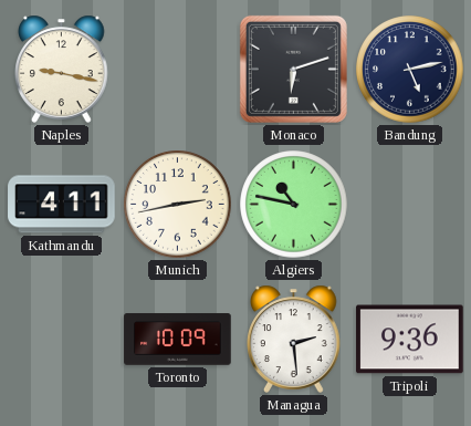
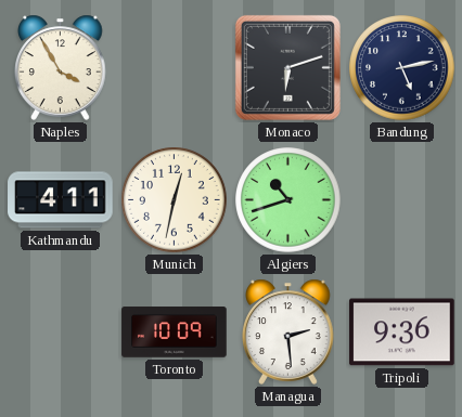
Naples: 9:17 -> 3:55 (61, 67)
Munich: 2:43 -> 12:32 (175, 200)
Algiers: 10:47 -> 10:42 (288, 200)
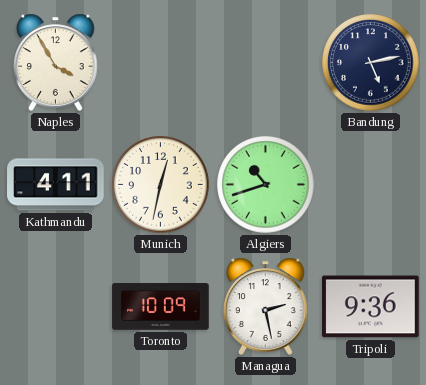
Monaco: 6:12 -> none (287, 67)
Managua: 2:29 -> 2:28 (266, 306)
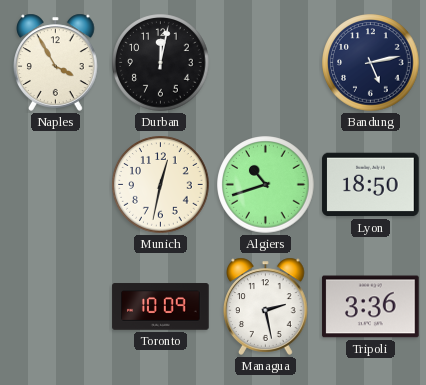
Durban: none -> 12:02 (161, 63)
Kathmandu: 4:11 -> none (56, 185)
Lyon: none -> 18:50 (371, 185)
Tripoli: 9:36 -> 3:36 (371, 307)
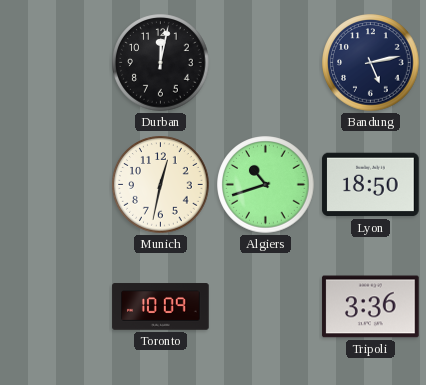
Naples: 3:55 -> none (56, 62)
Managua: 2:28 -> none (266, 306)
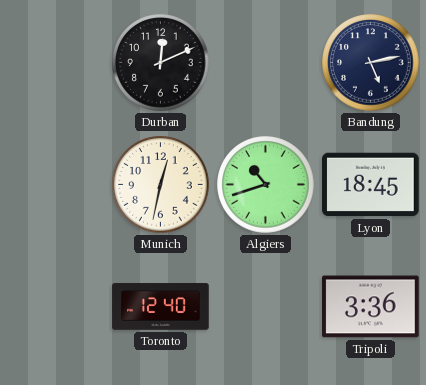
Durban: 12:02 -> 12:11 (161, 63)
Lyon: 18:50 -> 18:45 (371, 185)
Toronto: 10:09 -> 12:40 (161, 307)
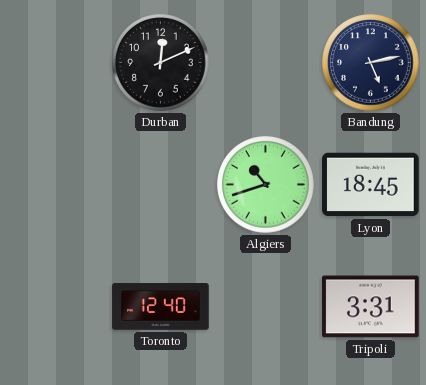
Munich: 12:32 -> none (161, 185)
Tripoli: 3:36 -> 3:31 (371, 307)
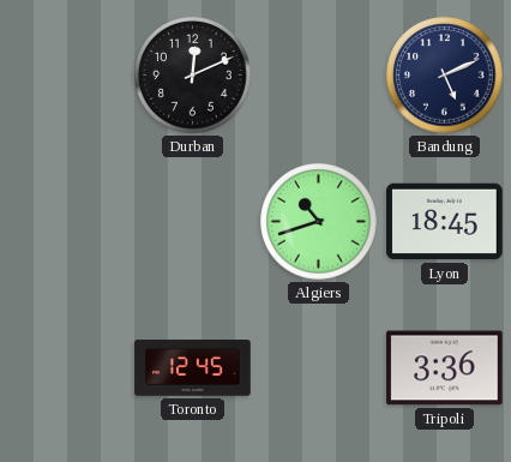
Bandung: 5:13 -> 5:11 (445, 76)
Toronto: 12:40 -> 12:45 (193, 368)
Tripoli: 3:31 -> 3:36 (445, 368)
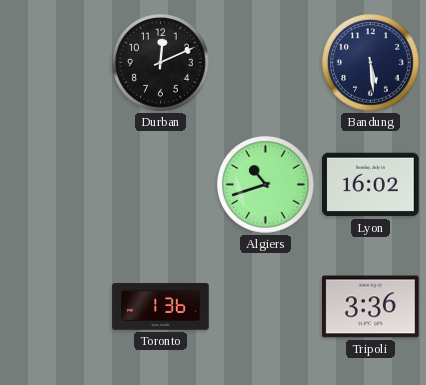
Bandung: 5:11 -> 5:29 (371, 63)
Lyon: 18:45 -> 16:02 (371, 185)
Toronto: 12:45 -> 1:36 (161, 307)
